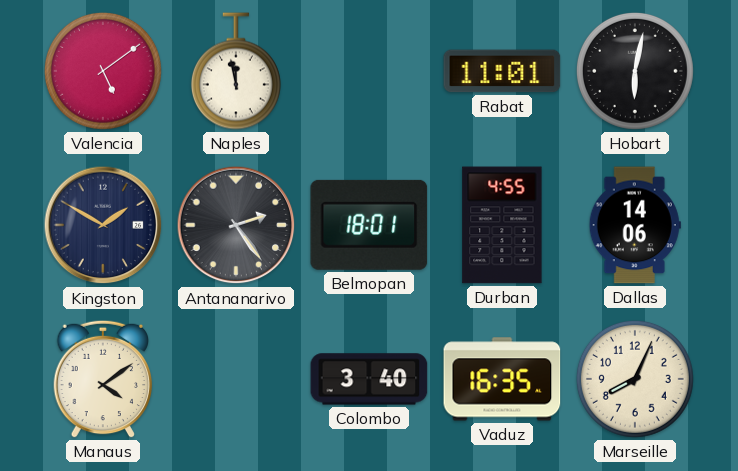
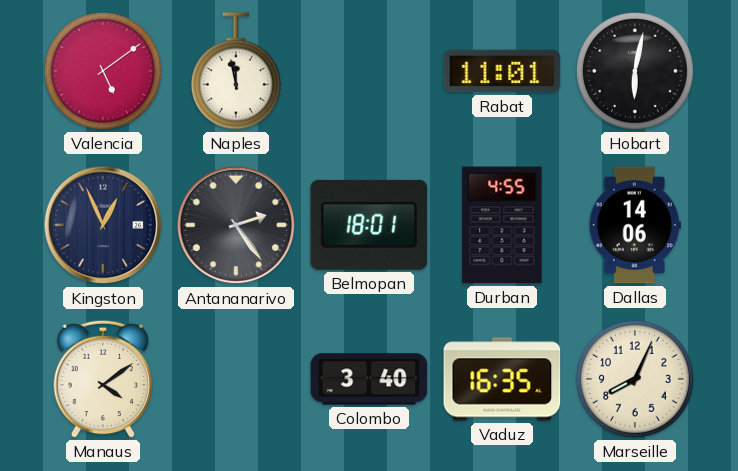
Kingston: 1:50 -> 12:56 (103, 225)
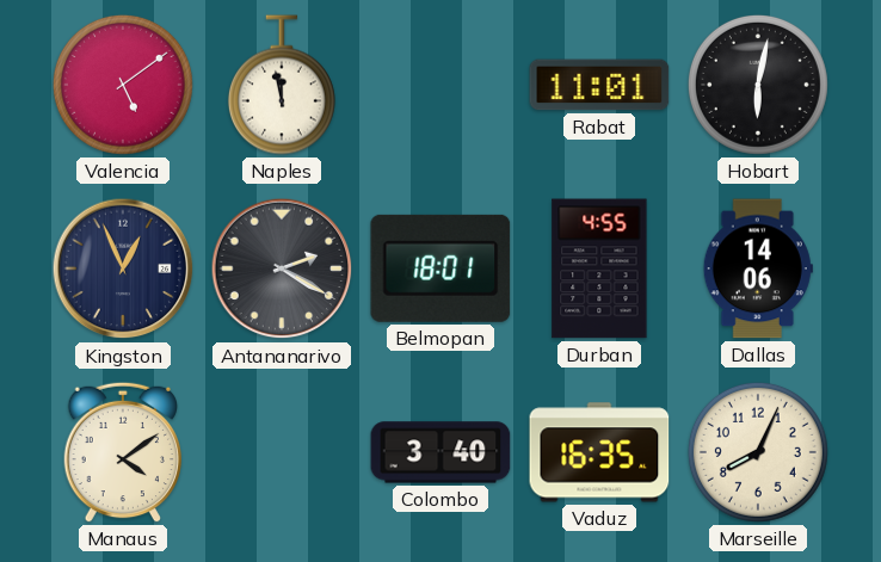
Antananarivo: 2:24 -> 2:20 (282, 268)
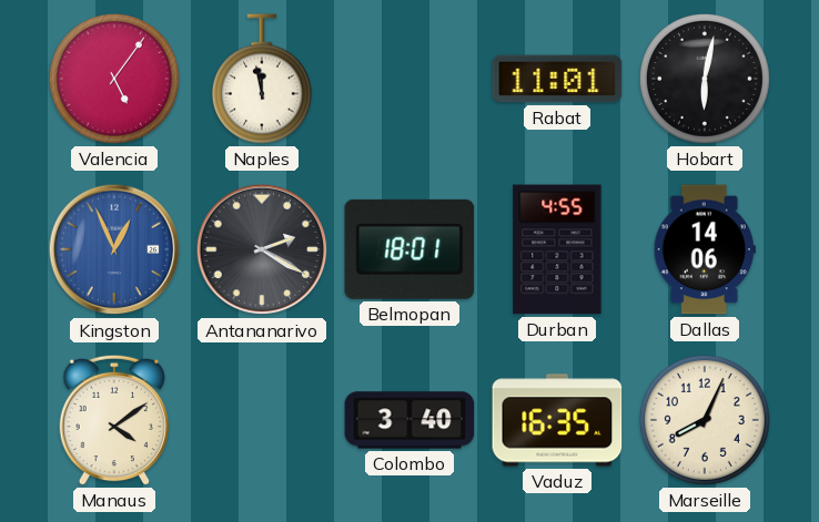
Valencia: 5:09 -> 5:06 (114, 79)
Kingston dial: navy -> blue (114, 249)
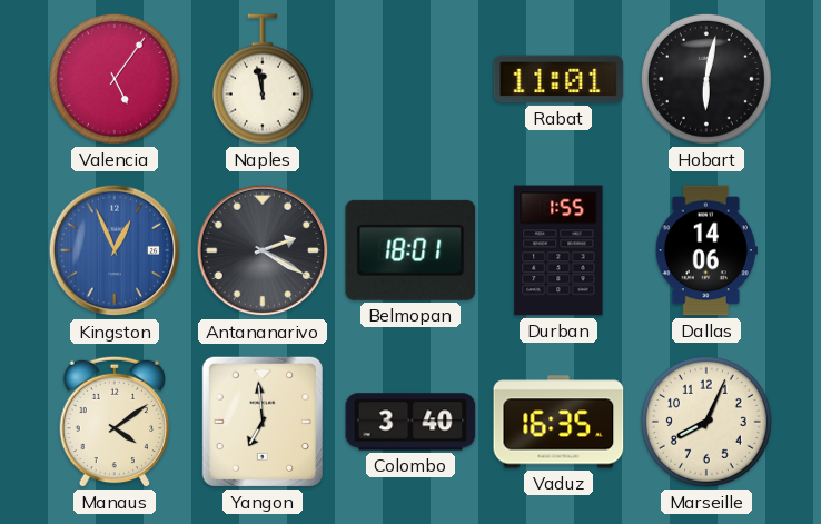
Durban: 4:55 -> 1:55 (558, 250)
Yangon: none -> 6:59 (263, 422)
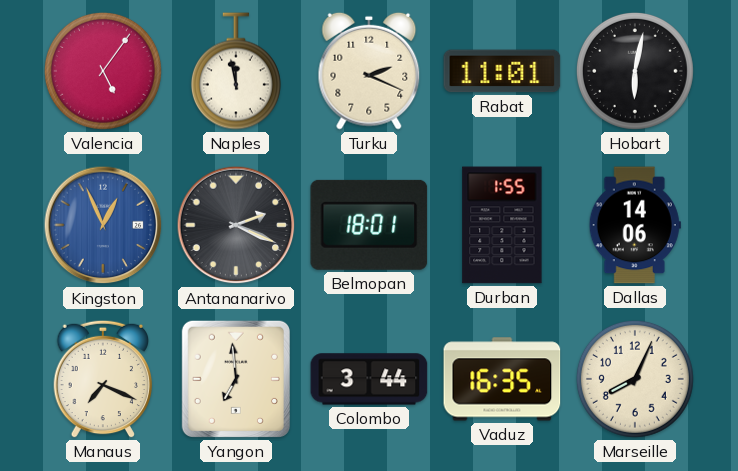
Turku: none -> 2:19 (369, 71)
Antananarivo: 2:20 -> 2:19 (236, 225)
Manaus: 4:09 -> 7:19 (103, 379)
Colombo: 3:40 -> 3:44 (369, 379)
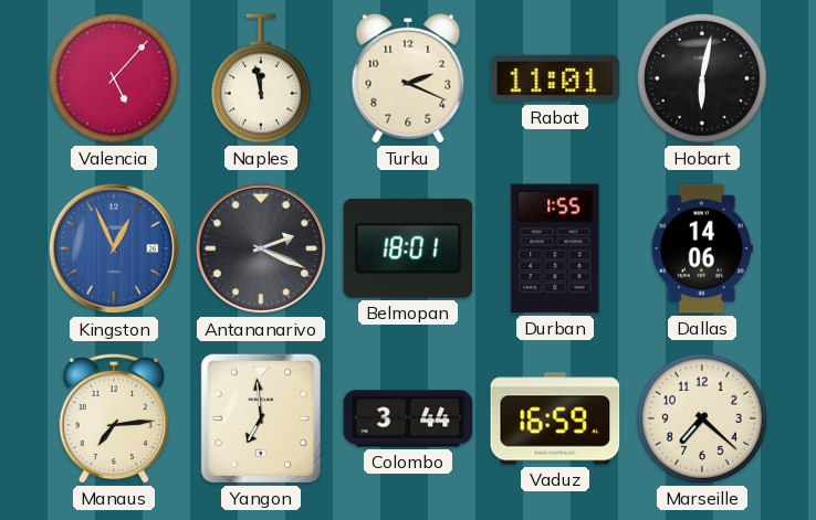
Valencia: 5:06 -> 5:07 (114, 78)
Manaus: 7:19 -> 7:14 (114, 418)
Vaduz: 16:35 -> 16:59 (555, 418)
Marseille: 8:04 -> 7:22 (702, 418)
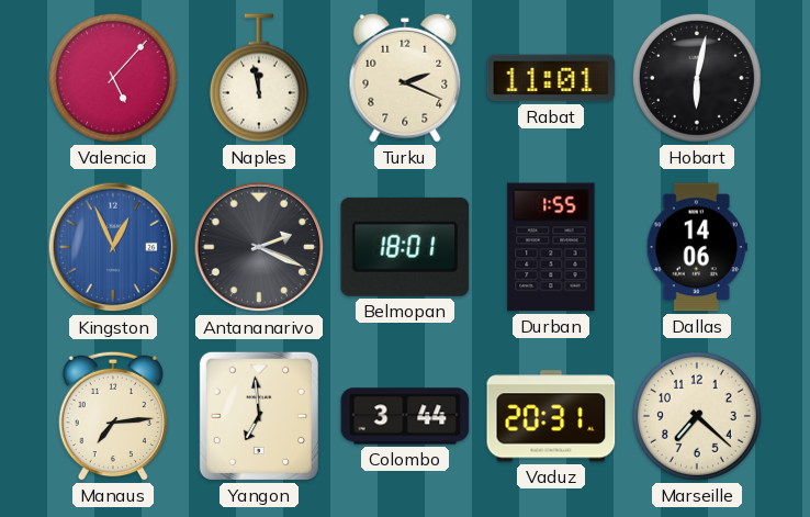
Vaduz: 16:59 -> 20:31 (551, 416)
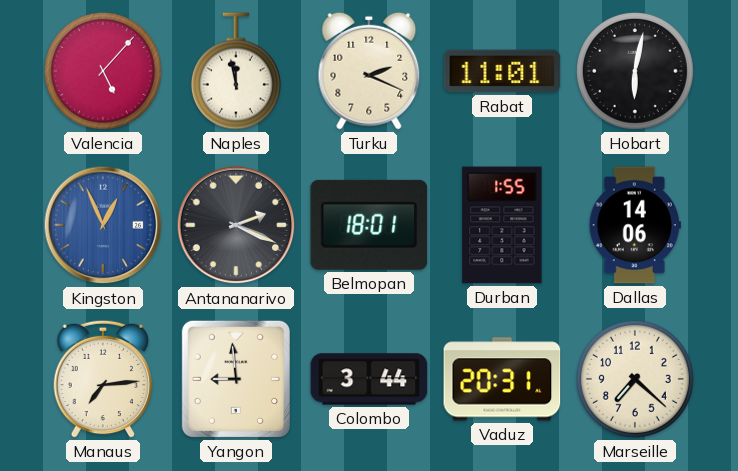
Yangon: 6:59 -> 8:59 (236, 379)
